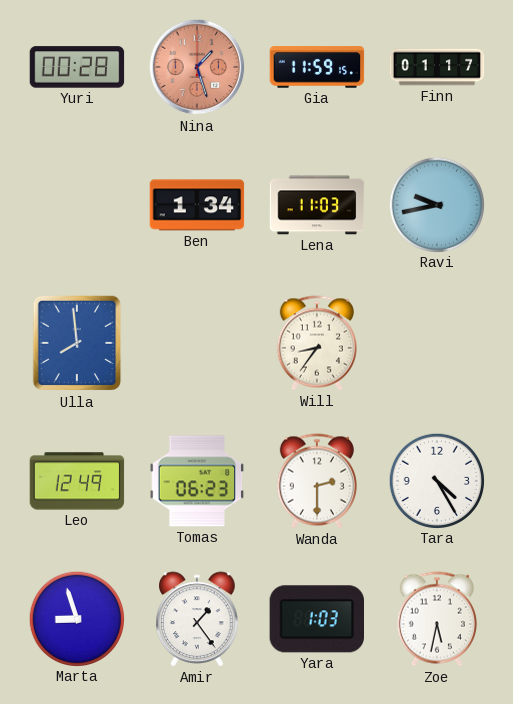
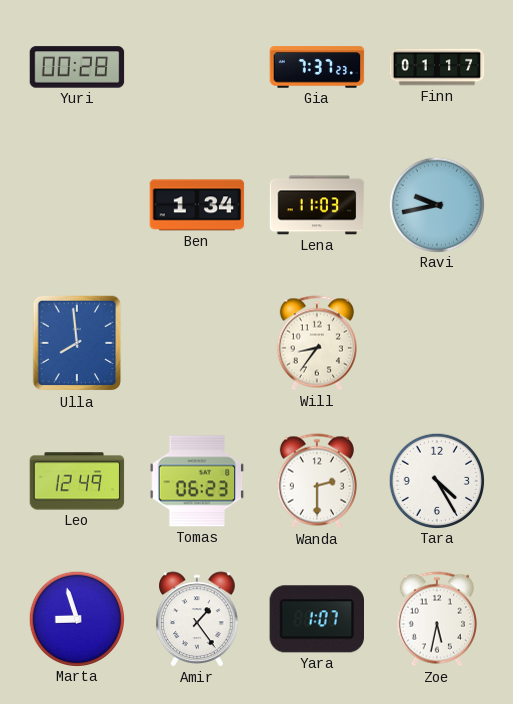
Nina: 1:27 -> none (197, 67)
Gia: 11:59 -> 7:37 (317, 67)
Yara: 1:03 -> 1:07 (316, 619)
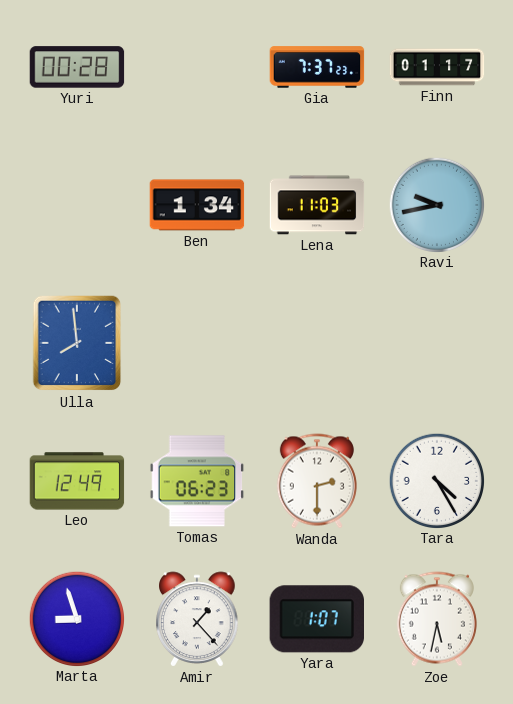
Will: 8:36 -> none (317, 343)
Amir: 1:24 -> 1:23 (197, 619)
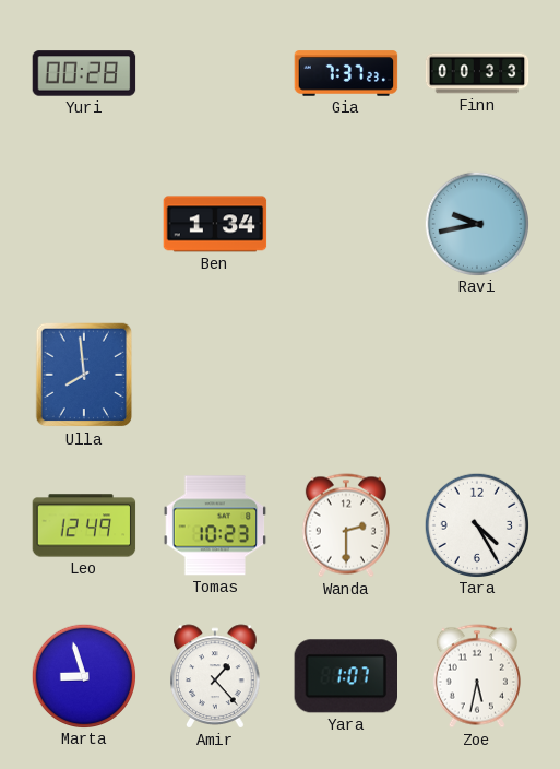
Finn: 01:17 -> 00:33 (477, 73)
Lena: 11:03 -> none (317, 205)
Tomas: 06:23 -> 10:23 (215, 525)
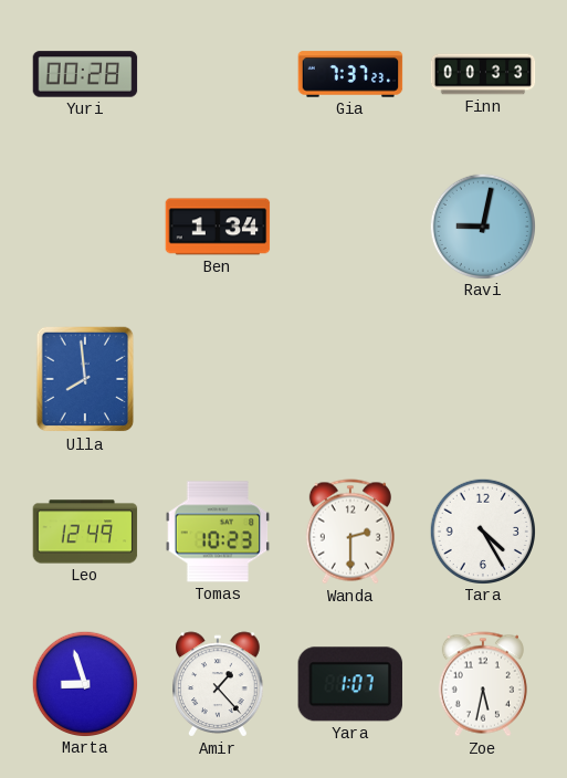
Ravi: 9:43 -> 9:02 (482, 225)
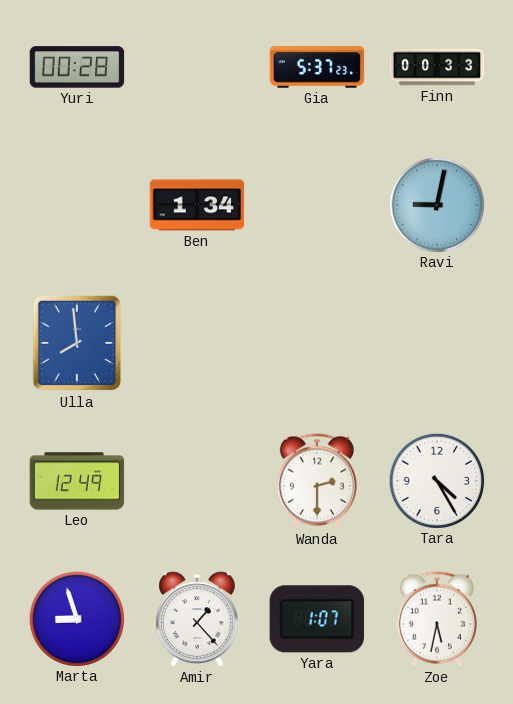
Gia: 7:37 -> 5:37 (317, 67)
Tomas: 10:23 -> none (218, 532)
